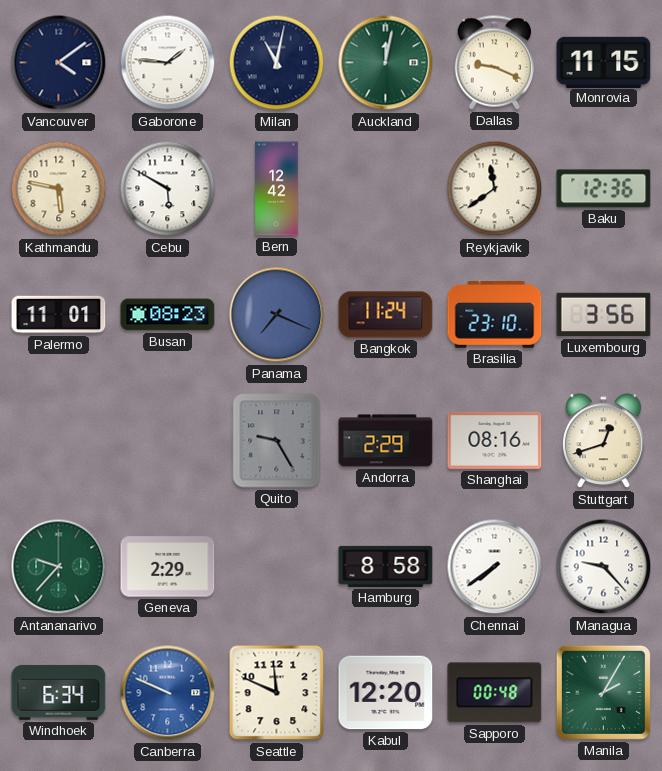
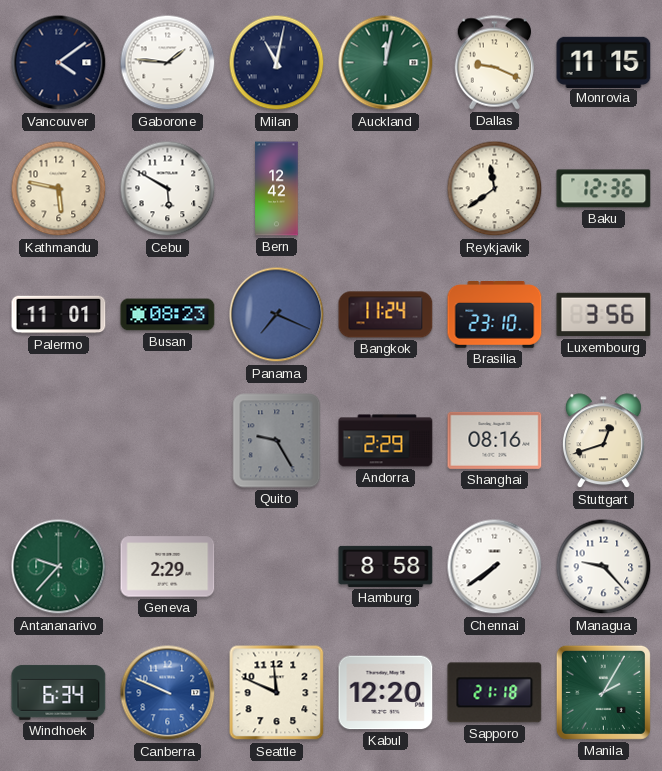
Sapporo: 00:48 -> 21:18 (495, 693)
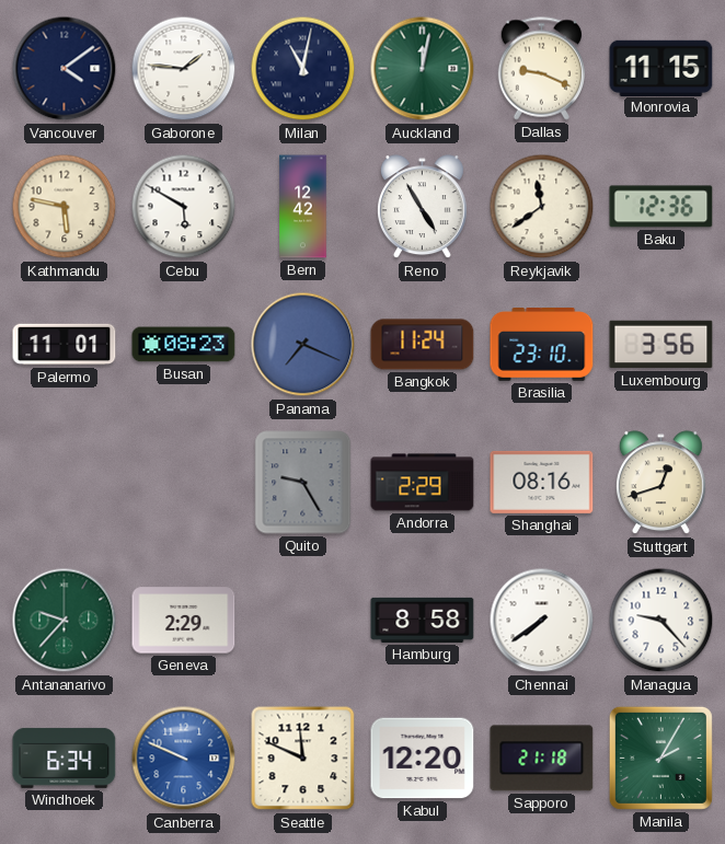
Reno: none -> 4:55 (422, 207)
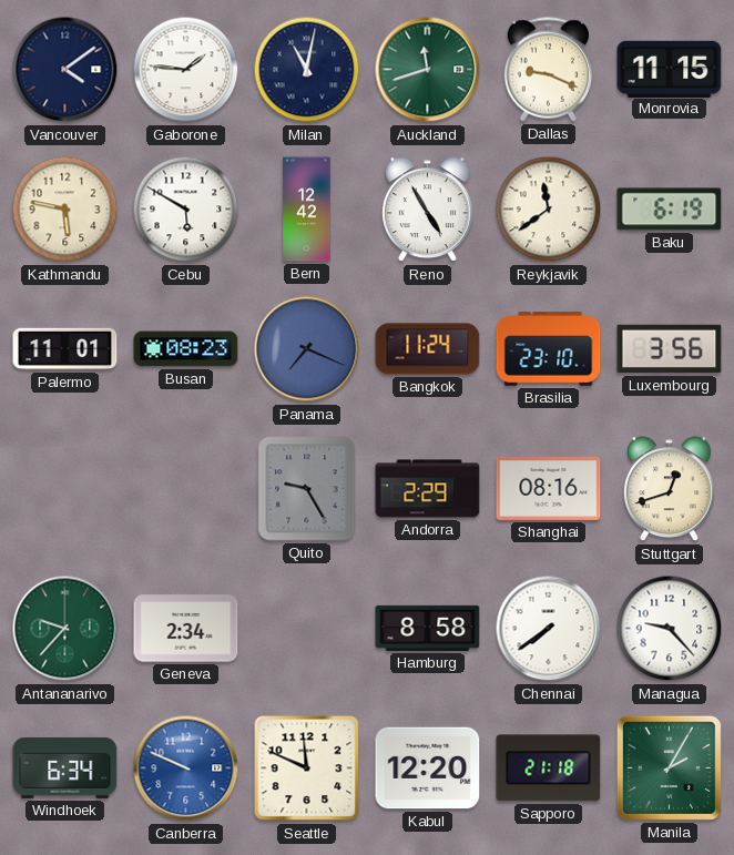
Auckland: 12:02 -> 11:42 (428, 70)
Baku: 12:36 -> 6:19 (670, 210)
Geneva: 2:29 -> 2:34 (186, 629)
